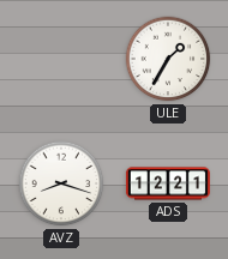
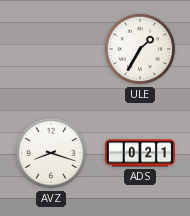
ADS: 12:21 -> 0:21 (140, 153)
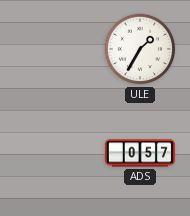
AVZ: 8:18 -> none (51, 153)
ADS: 0:21 -> 0:57 (140, 153)
